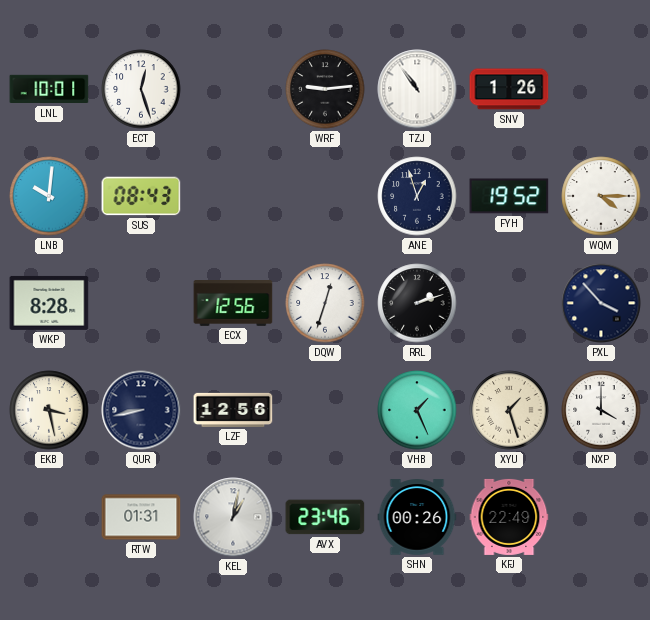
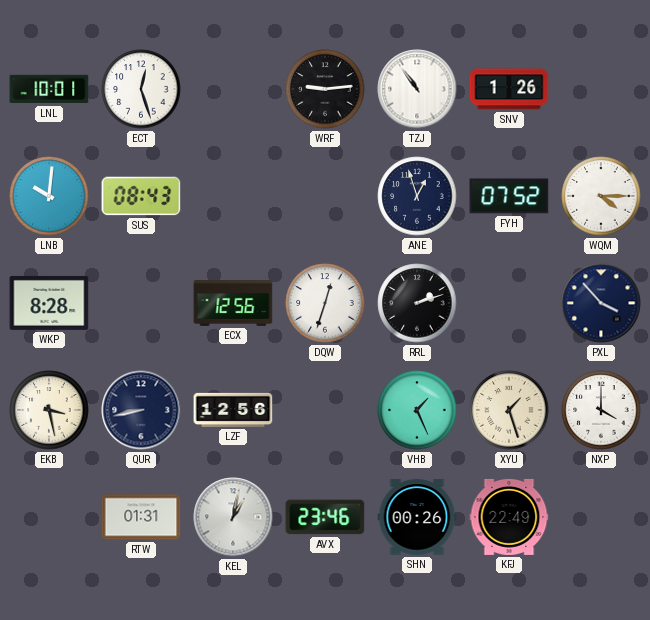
FYH: 19:52 -> 07:52 (509, 196)
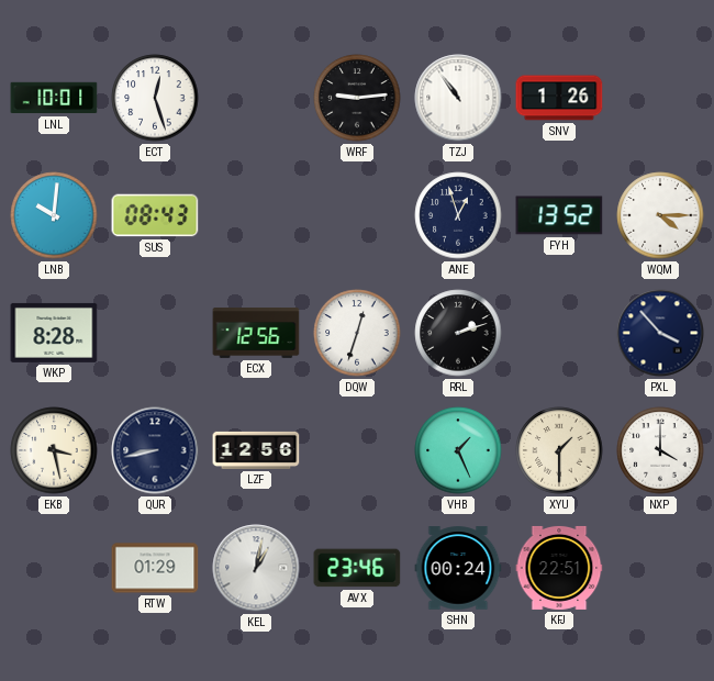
FYH: 07:52 -> 13:52 (559, 215)
XYU: 1:27 -> 1:30 (559, 450)
RTW: 01:31 -> 01:29 (155, 568)
SHN: 00:26 -> 00:24 (458, 568)
KFJ: 22:49 -> 22:51 (559, 568)
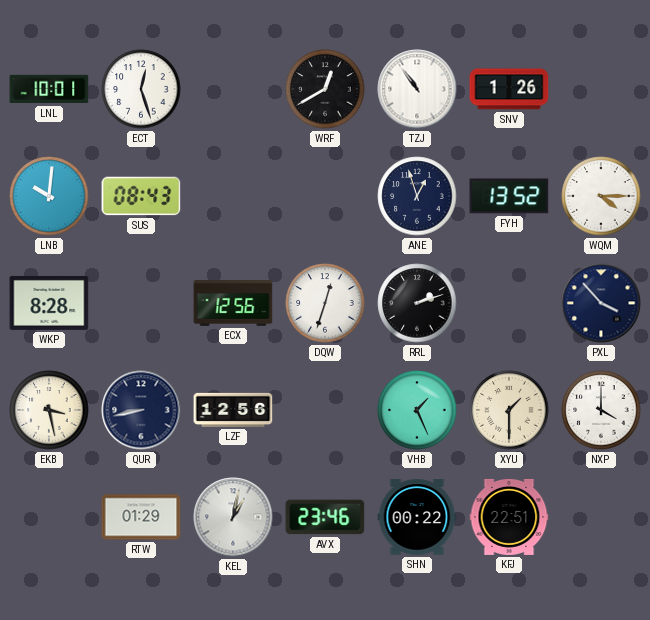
WRF: 9:14 -> 12:40 (325, 89)
SHN: 00:24 -> 00:22 (417, 517)
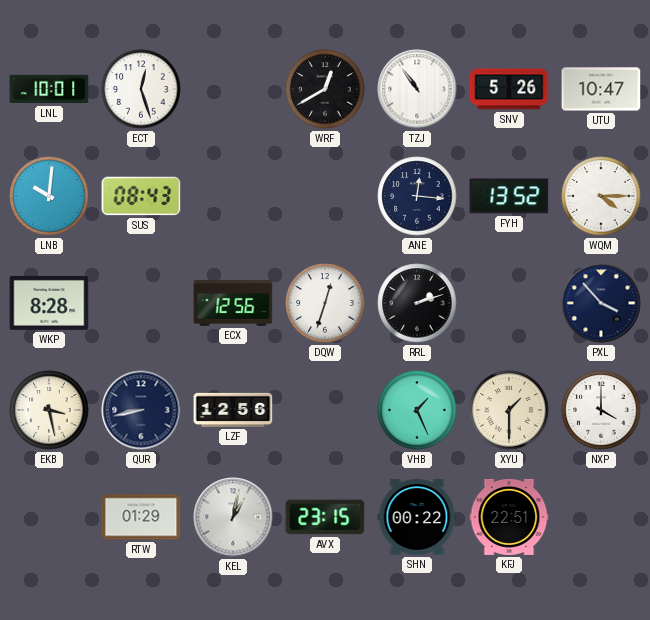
SNV: 1:26 -> 5:26 (509, 89)
UTU: none -> 10:47 (601, 89)
ANE: 12:57 -> 12:16 (417, 196)
AVX: 23:46 -> 23:15 (325, 517)
